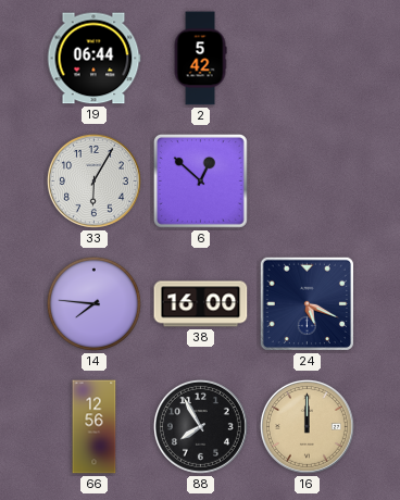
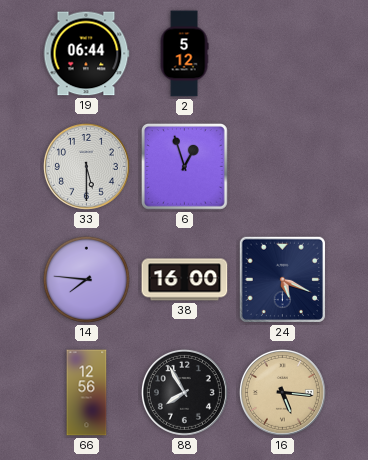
2: 5:42 -> 5:12 (184, 54)
33: 6:05 -> 5:30 (86, 166)
6: 12:52 -> 12:57 (184, 166)
16: 12:00 -> 5:16 (282, 392)
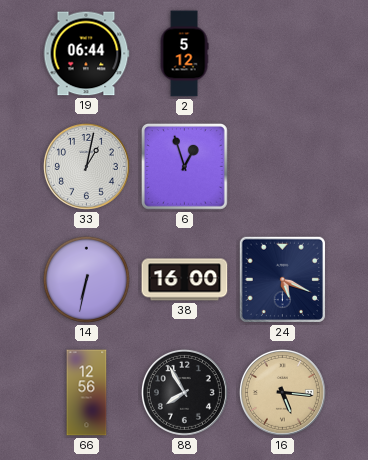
33: 5:30 -> 1:02 (86, 166)
14: 7:46 -> 6:32 (86, 279)
